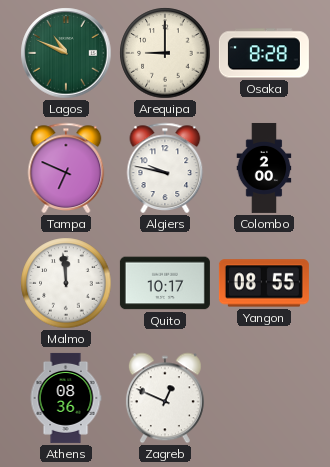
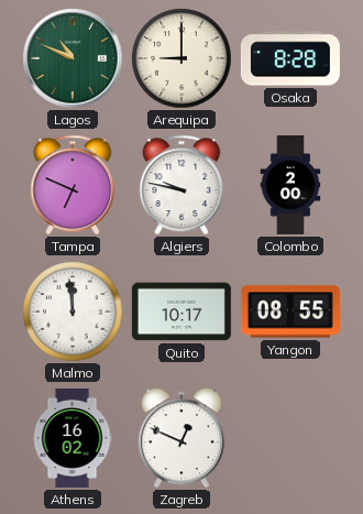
Athens: 08:36 -> 16:02 (73, 438)
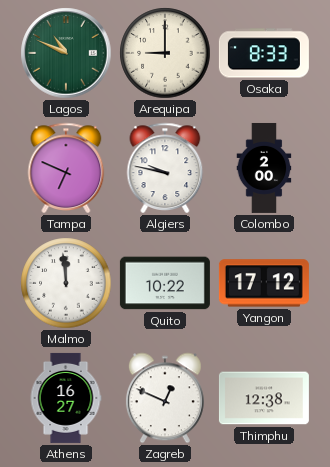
Osaka: 8:28 -> 8:33 (264, 53)
Quito: 10:17 -> 10:22 (165, 283)
Yangon: 08:55 -> 17:12 (264, 283)
Athens: 16:02 -> 16:27 (66, 398)
Thimphu: none -> 12:38 (264, 398)
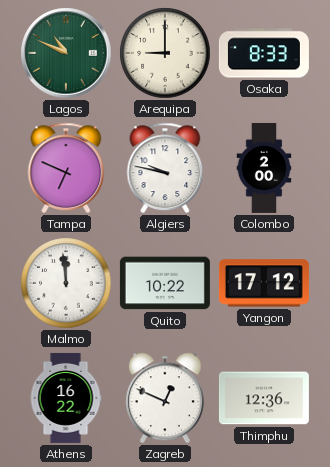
Athens: 16:27 -> 16:22 (66, 398)
Thimphu: 12:38 -> 12:36 (264, 398)
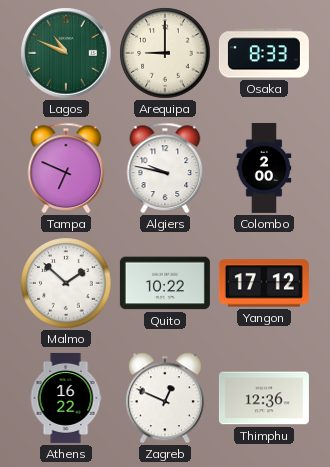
Malmo: 11:59 -> 1:52 (66, 283)
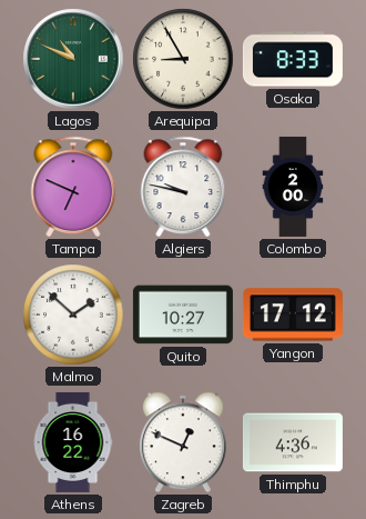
Arequipa: 9:00 -> 8:55 (183, 59)
Quito: 10:22 -> 10:27 (183, 315)
Thimphu: 12:36 -> 4:36 (293, 442)
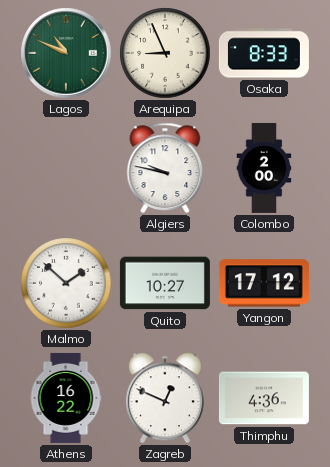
Arequipa: 8:55 -> 8:56 (165, 53)
Tampa: 6:49 -> none (73, 187)
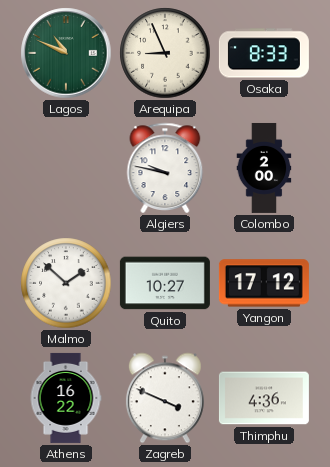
Zagreb: 12:49 -> 3:49 (165, 398)
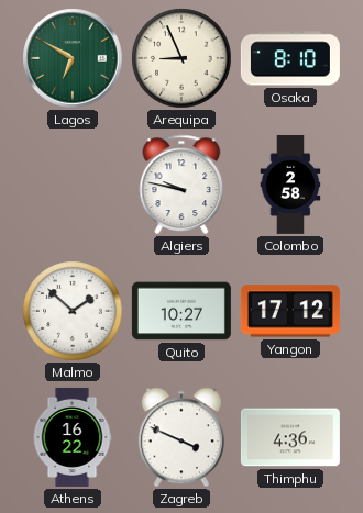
Lagos: 10:49 -> 6:50 (73, 58)
Osaka: 8:33 -> 8:10 (290, 58)
Colombo: 2:00 -> 2:58 (290, 185)
